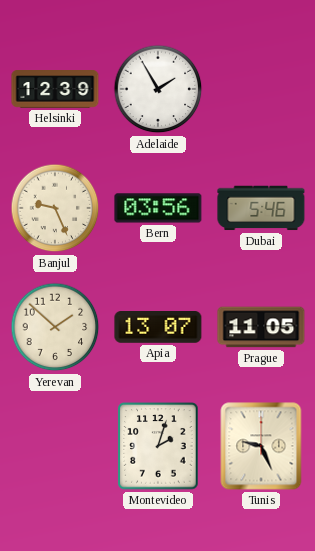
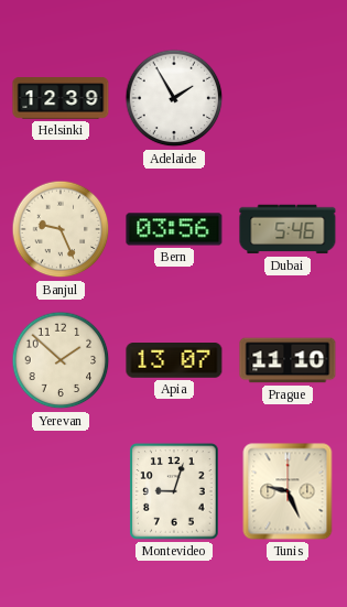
Prague: 11:05 -> 11:10 (288, 360)
Montevideo: 2:03 -> 9:03 (174, 491)
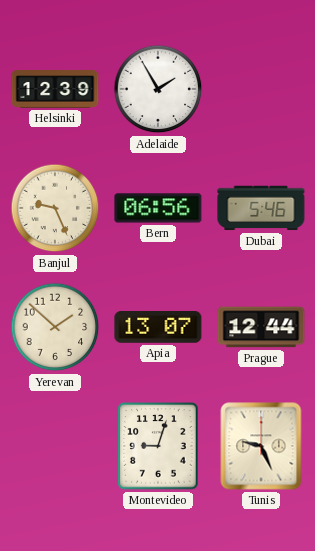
Bern: 03:56 -> 06:56 (158, 208)
Prague: 11:10 -> 12:44 (261, 327)
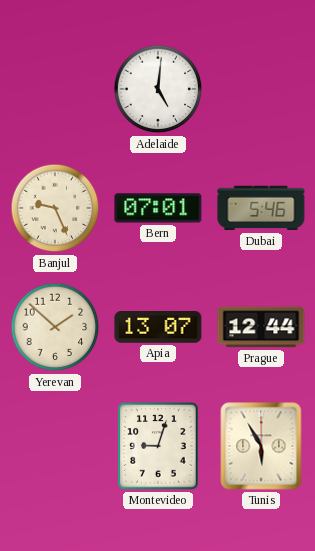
Helsinki: 12:39 -> none (55, 89)
Adelaide: 1:55 -> 5:01 (158, 89)
Bern: 06:56 -> 07:01 (158, 208)
Tunis: 9:26 -> 5:55 (261, 446)
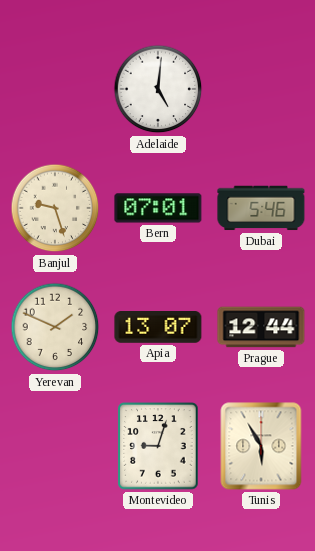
Banjul: 9:26 -> 9:27 (55, 208)
Yerevan: 1:52 -> 1:49 (55, 327)
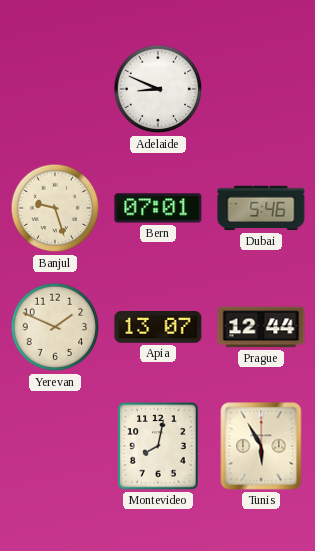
Adelaide: 5:01 -> 8:49 (158, 89)
Montevideo: 9:03 -> 8:02 (158, 446)
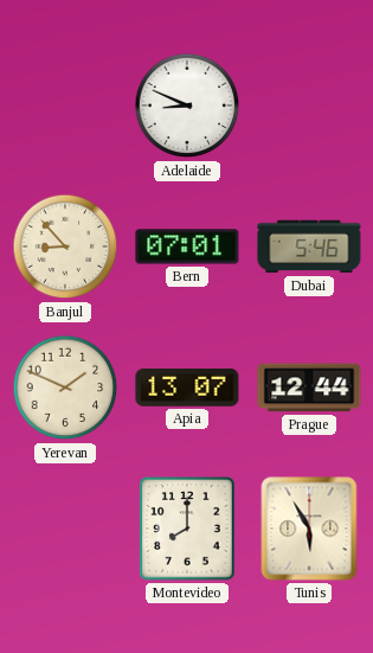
Banjul: 9:27 -> 8:53 (65, 247)
Montevideo: 8:02 -> 8:00 (187, 529)
